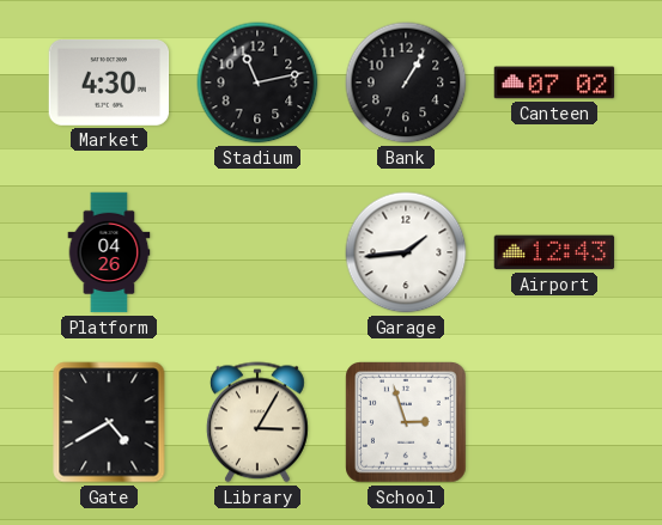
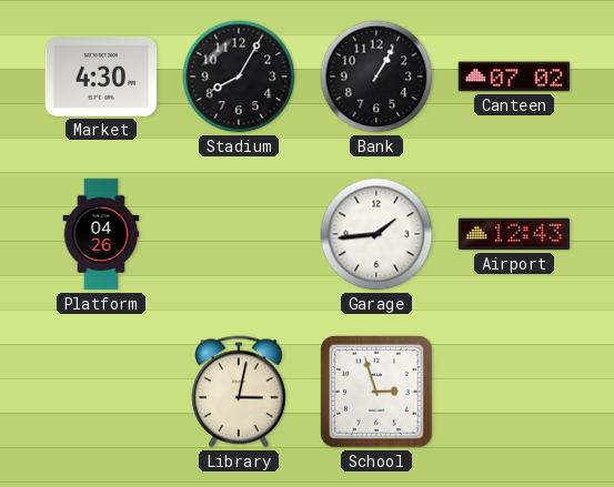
Stadium: 11:13 -> 8:05 (239, 77)
Gate: 4:40 -> none (109, 422)
Library: 3:05 -> 3:02 (239, 392)
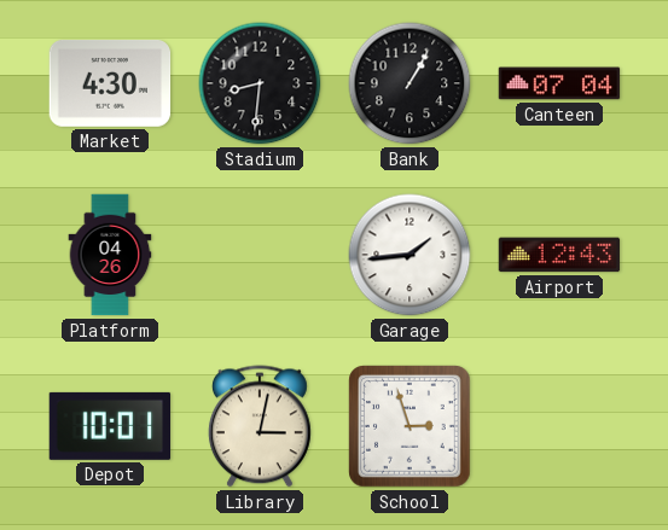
Stadium: 8:05 -> 8:31 (260, 83)
Canteen: 07:02 -> 07:04 (559, 83)
Depot: none -> 10:01 (110, 426)
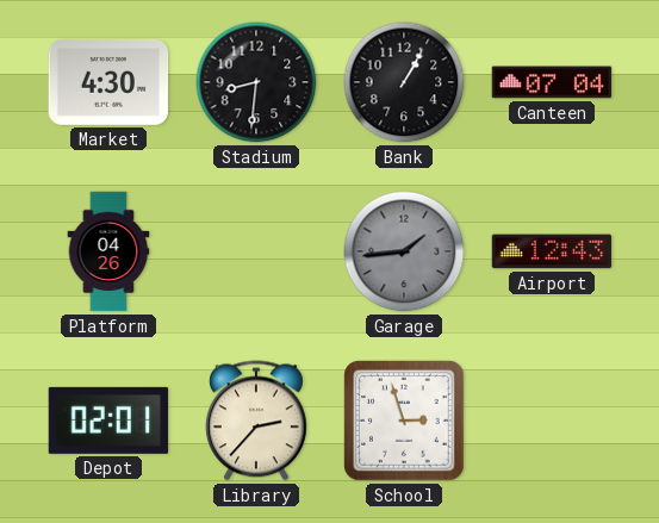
Garage dial: white -> grey (404, 251)
Depot: 10:01 -> 02:01 (108, 421)
Library: 3:02 -> 2:37 (256, 421)
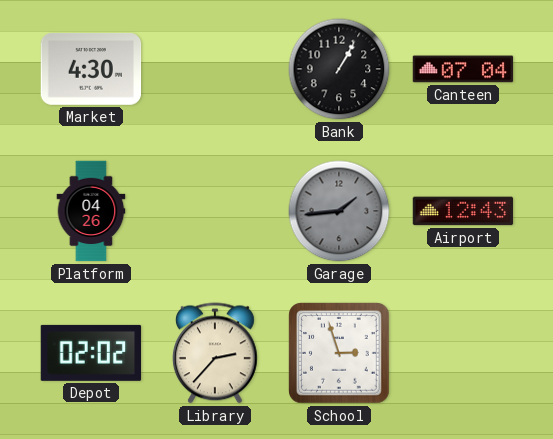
Stadium: 8:31 -> none (256, 82)
Depot: 02:01 -> 02:02 (91, 353)
